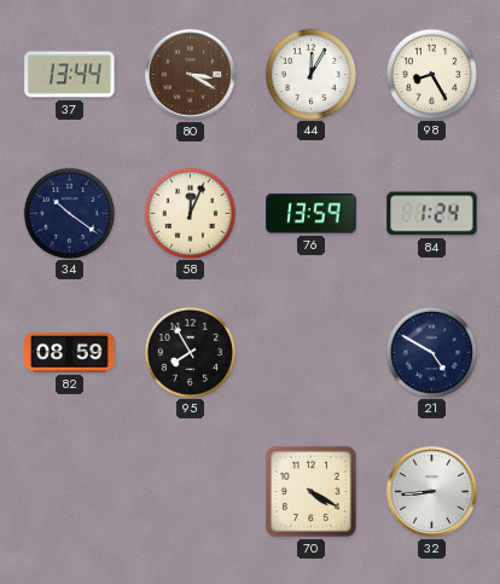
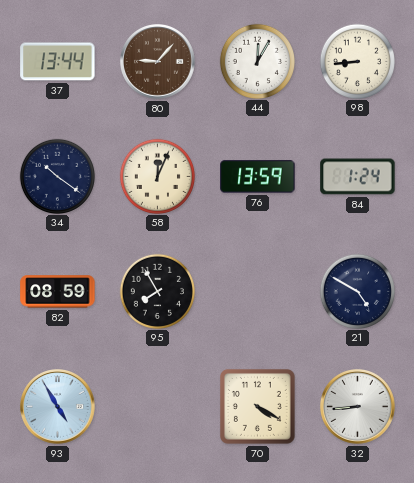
80: 3:20 -> 9:07 (158, 62)
98: 8:25 -> 8:44 (357, 61)
93: none -> 4:55 (58, 407)
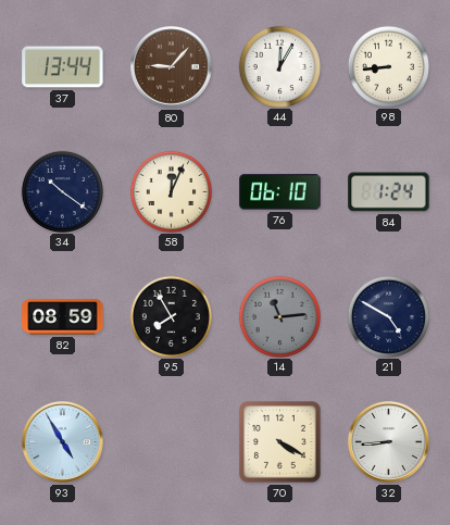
76: 13:59 -> 06:10 (280, 192)
14: none -> 11:14 (279, 316)
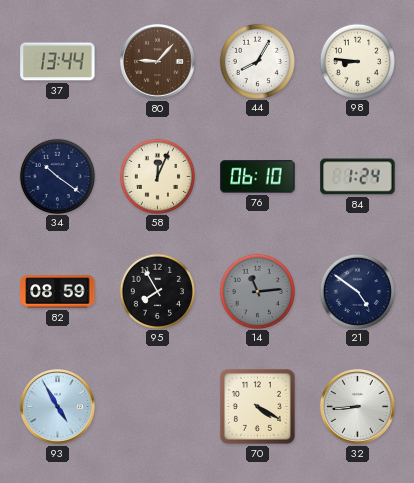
44: 12:05 -> 8:05 (257, 61)
98: 8:44 -> 8:46 (357, 61)
21: 4:50 -> 4:51 (357, 291)
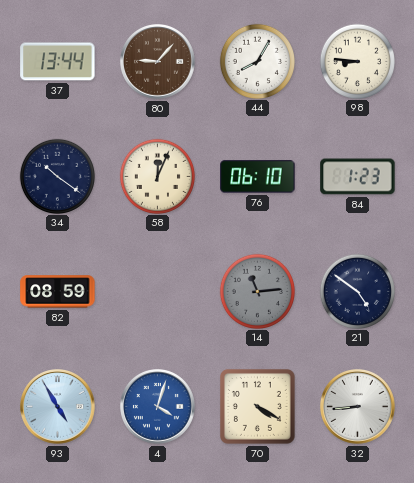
84: 1:24 -> 1:23 (358, 177)
95: 7:55 -> none (157, 291)
4: none -> 4:03 (158, 407)
